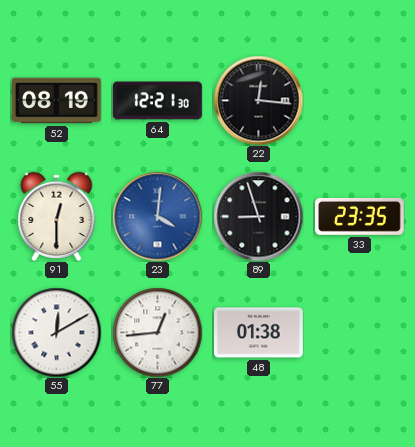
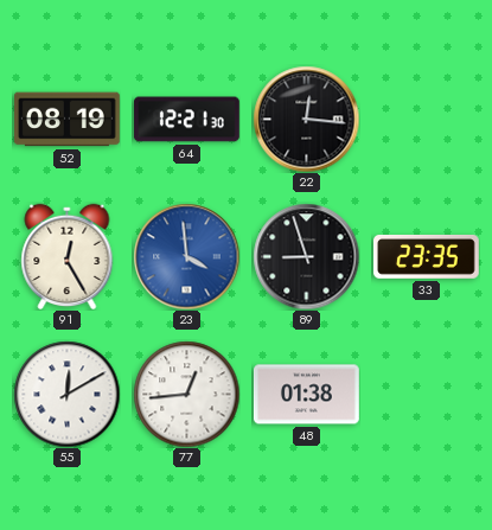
91: 12:30 -> 12:25 (68, 256)
23: 4:01 -> 3:59 (186, 256)
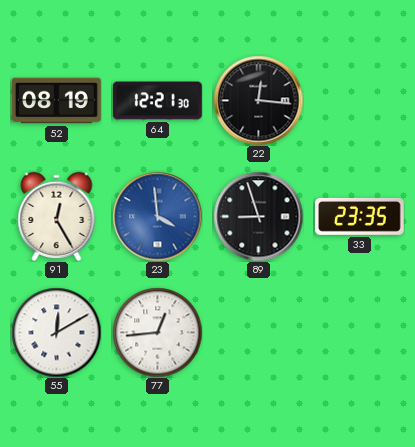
48: 01:38 -> none (306, 395)
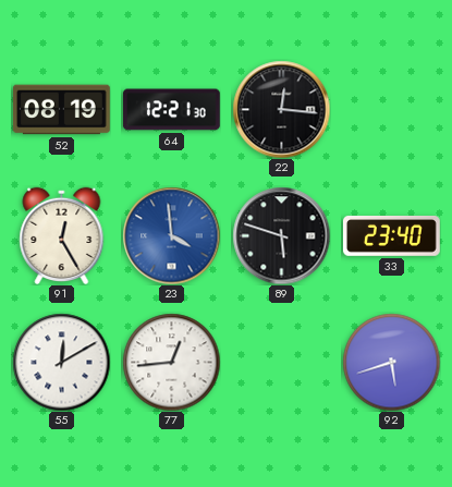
89: 8:57 -> 5:48 (281, 235)
33: 23:35 -> 23:40 (391, 235)
92: none -> 5:42 (391, 362)
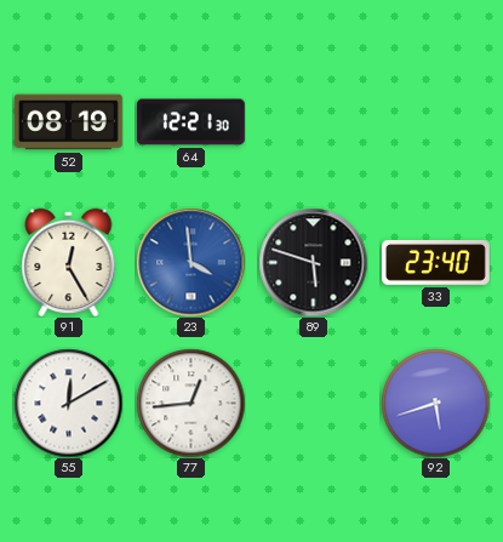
22: 12:16 -> none (281, 109)
